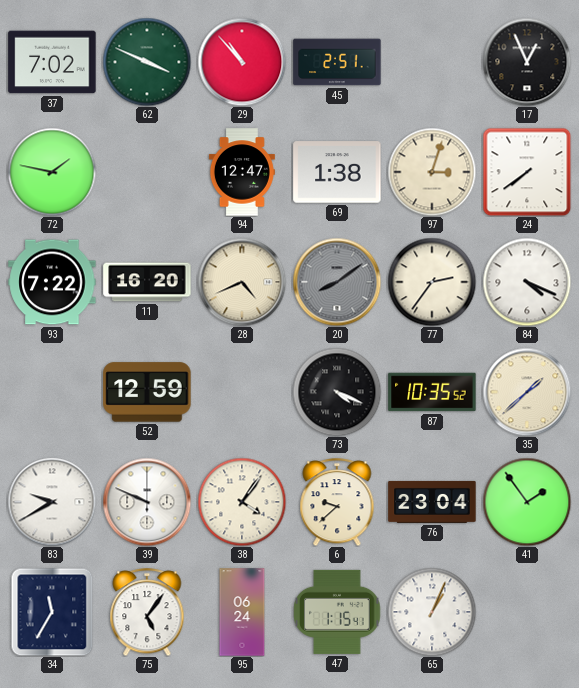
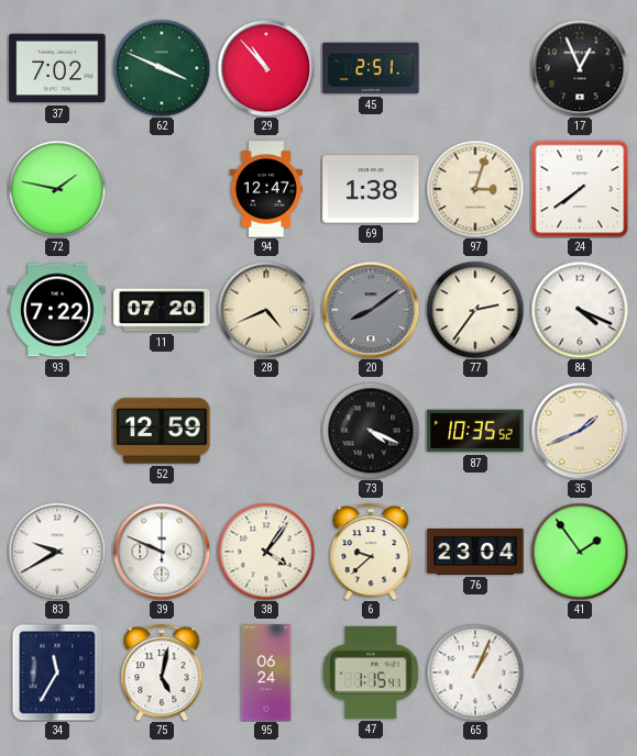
11: 16:20 -> 07:20 (162, 310)
35: 1:38 -> 1:41 (580, 431)
75: 5:06 -> 5:02 (162, 672)
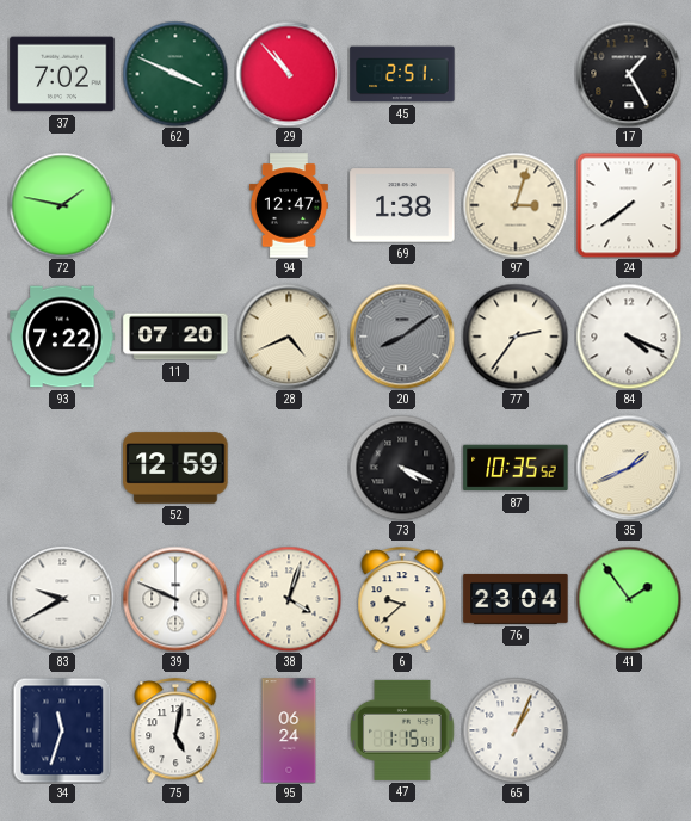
17: 12:56 -> 1:25 (629, 74)
38: 4:06 -> 4:03 (289, 599)
34: 11:35 -> 11:33 (62, 730)
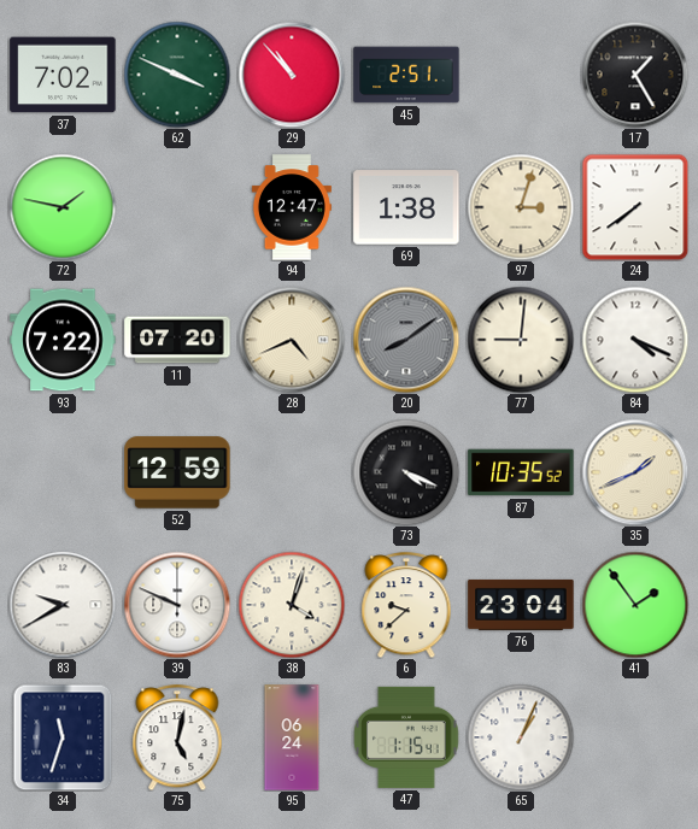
77: 2:36 -> 9:01 (521, 340)
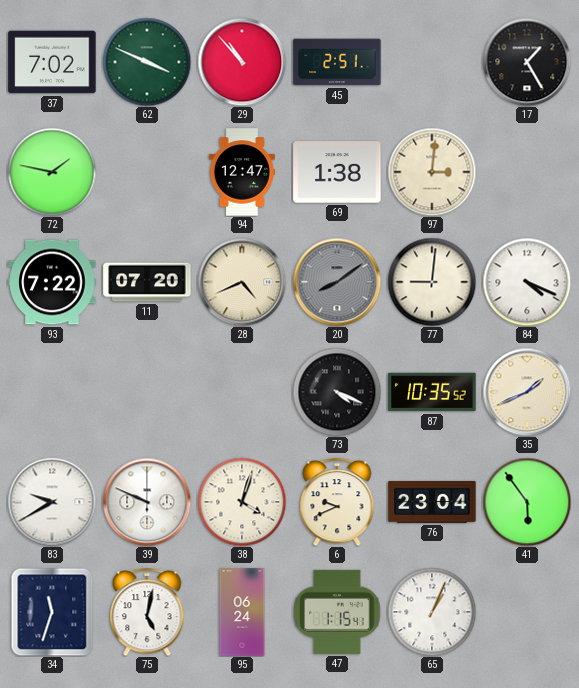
97: 3:03 -> 3:01 (432, 172)
24: 7:39 -> none (635, 207)
52: 12:59 -> none (177, 472)
6: 9:38 -> 9:41 (337, 502)
41: 1:54 -> 5:54 (527, 502)
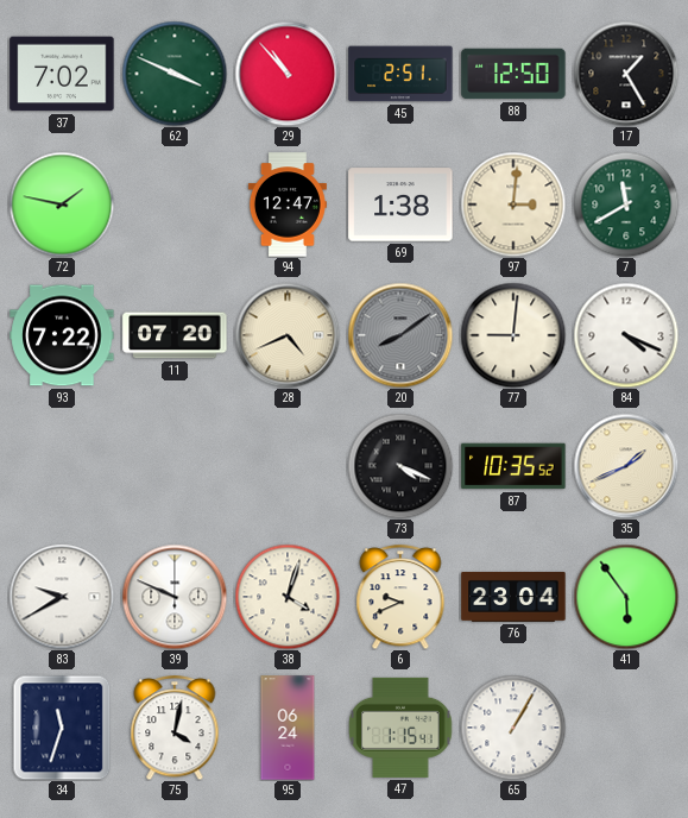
88: none -> 12:50 (513, 74)
7: none -> 11:40 (626, 204)
75: 5:02 -> 4:02 (175, 728)
65: 1:04 -> 1:05 (513, 728)
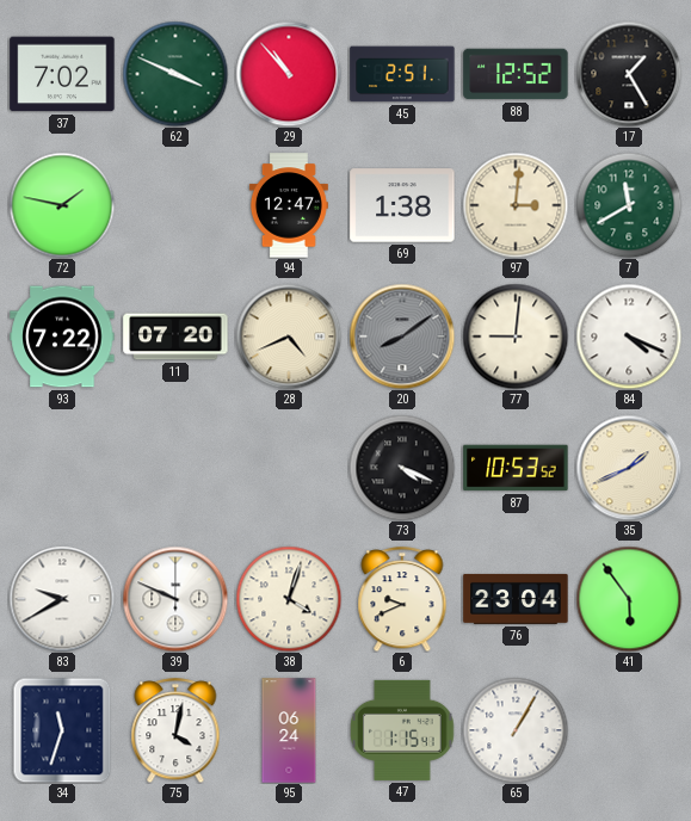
88: 12:50 -> 12:52 (516, 74)
87: 10:35 -> 10:53 (516, 468)
